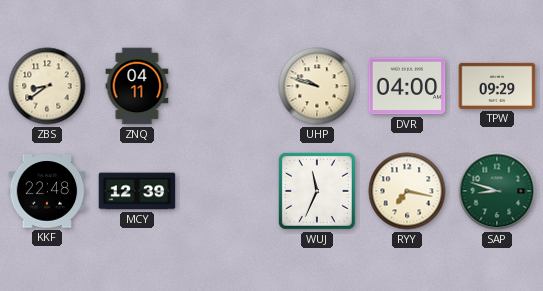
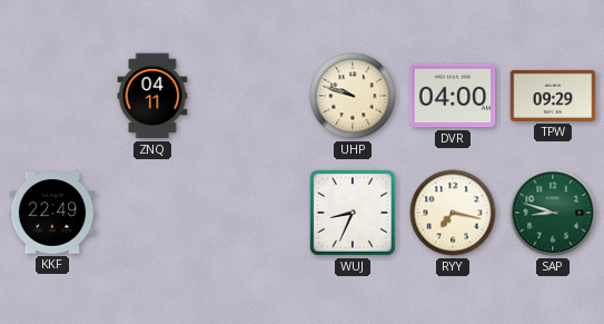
ZBS: 8:39 -> none (47, 86)
KKF: 22:48 -> 22:49 (52, 213)
MCY: 12:39 -> none (137, 191)
WUJ: 11:34 -> 8:34 (353, 213)
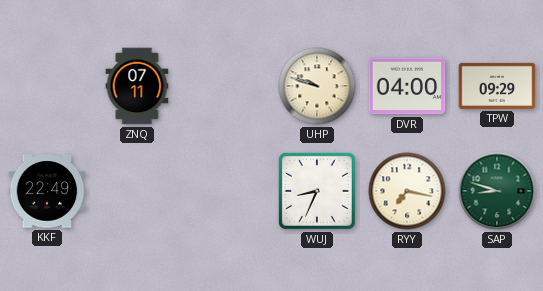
ZNQ: 04:11 -> 07:11 (137, 86)
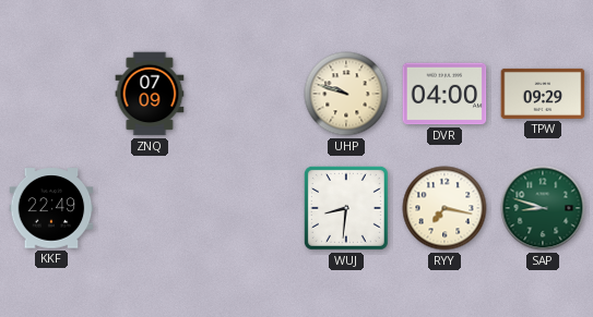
ZNQ: 07:11 -> 07:09 (150, 94)
WUJ: 8:34 -> 8:31 (346, 208)
